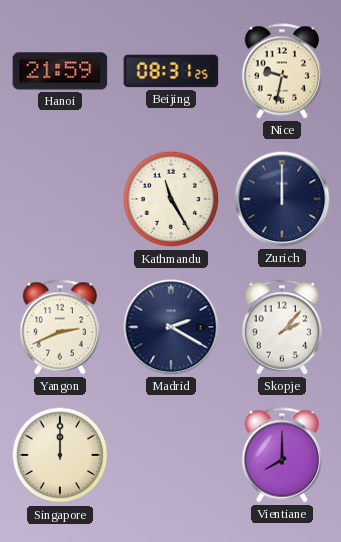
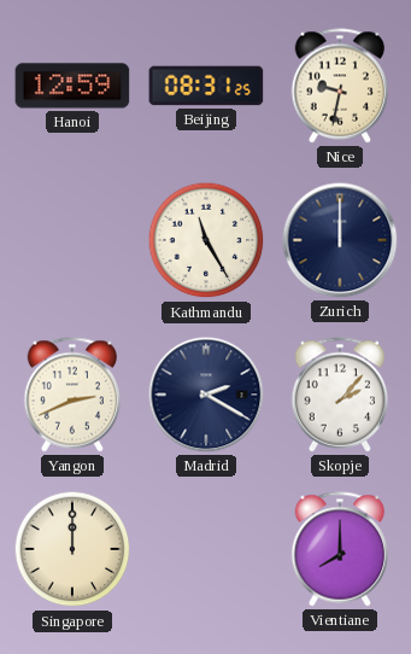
Hanoi: 21:59 -> 12:59 (72, 86)
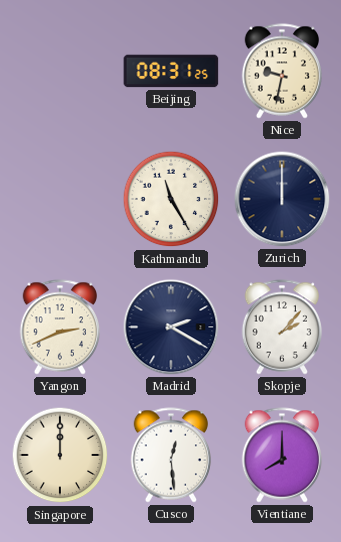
Hanoi: 12:59 -> none (72, 86)
Cusco: none -> 12:29 (171, 455)
